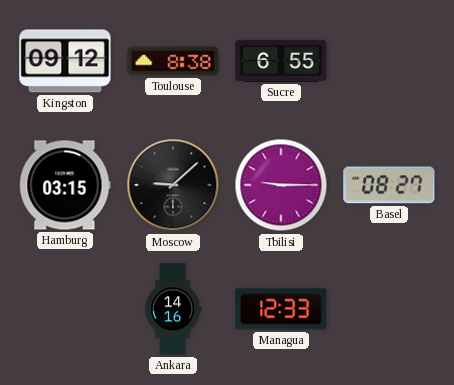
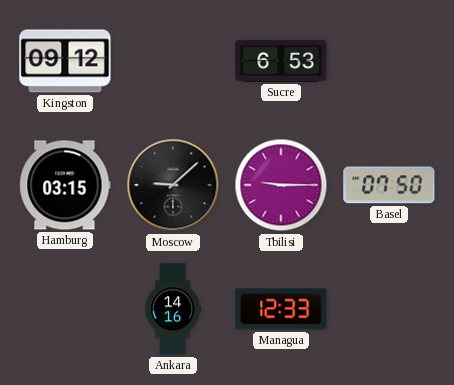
Toulouse: 8:38 -> none (173, 61)
Sucre: 6:55 -> 6:53 (281, 61)
Basel: 08:27 -> 07:50 (389, 185)
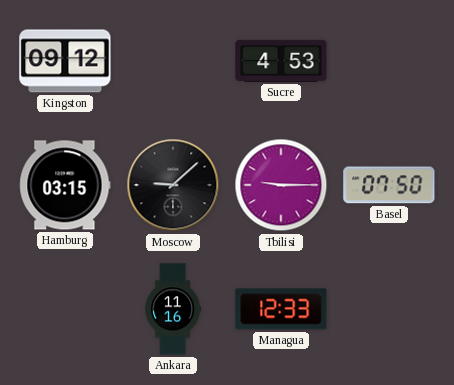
Sucre: 6:53 -> 4:53 (281, 61)
Ankara: 14:16 -> 11:16 (173, 309)
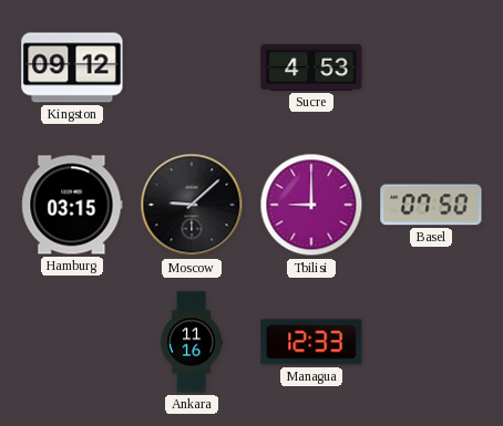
Tbilisi: 9:15 -> 9:00 (311, 205)
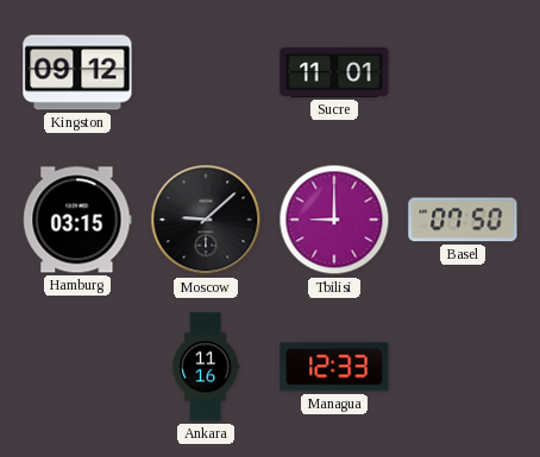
Sucre: 4:53 -> 11:01 (334, 72)
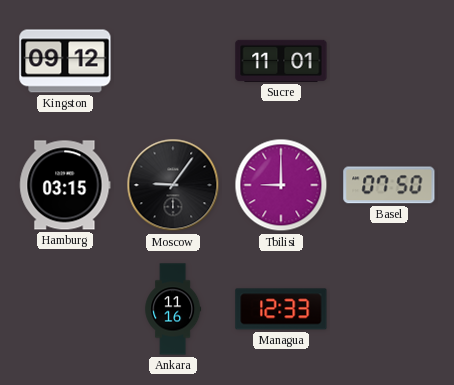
Moscow: 9:08 -> 9:06 (173, 185)
